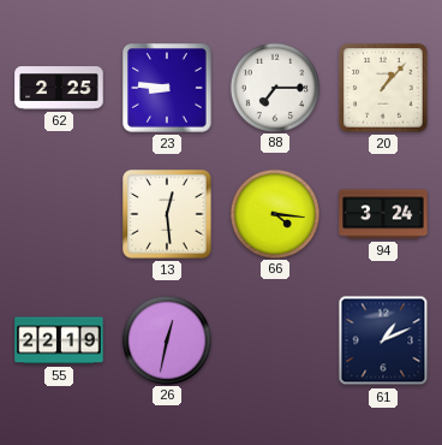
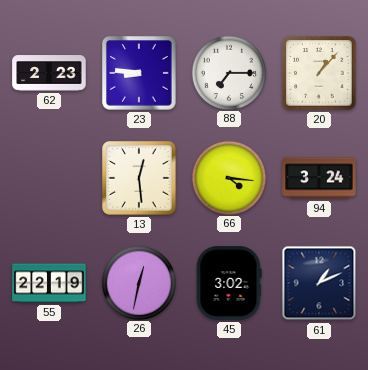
62: 2:25 -> 2:23 (49, 73)
45: none -> 3:02 (229, 283)
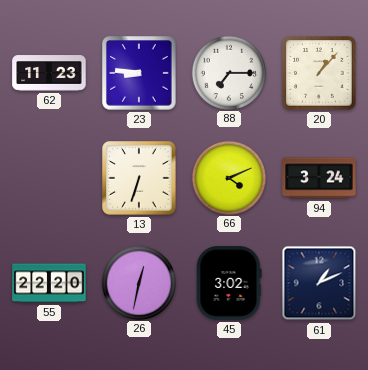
62: 2:23 -> 11:23 (49, 73)
13: 12:29 -> 6:33 (139, 178)
66: 4:16 -> 4:11 (228, 177)
55: 22:19 -> 22:20 (49, 283)
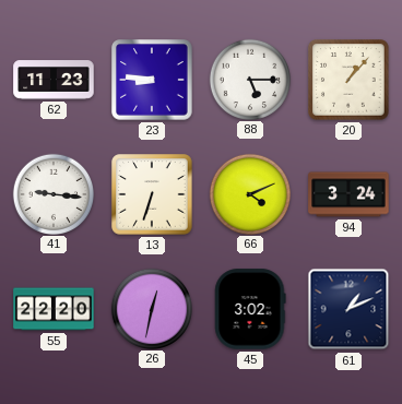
88: 7:15 -> 5:15 (249, 79)
41: none -> 9:16 (52, 193)
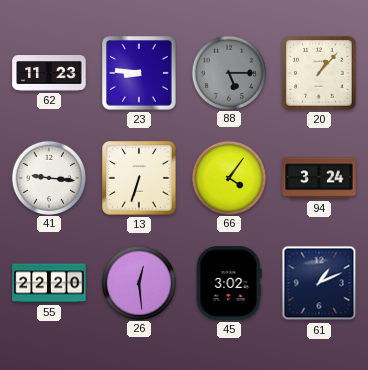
88 dial: white -> grey (228, 72)
66: 4:11 -> 4:06 (228, 177)
26: 12:32 -> 12:29 (138, 282)
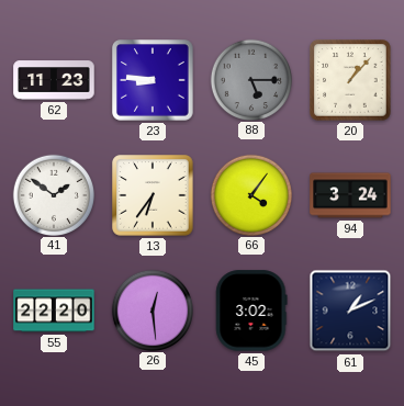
41: 9:16 -> 1:51 (53, 194)
13: 6:33 -> 6:36 (153, 195)
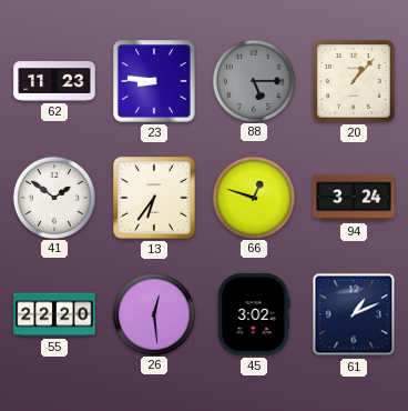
66: 4:06 -> 12:48 (253, 197)
